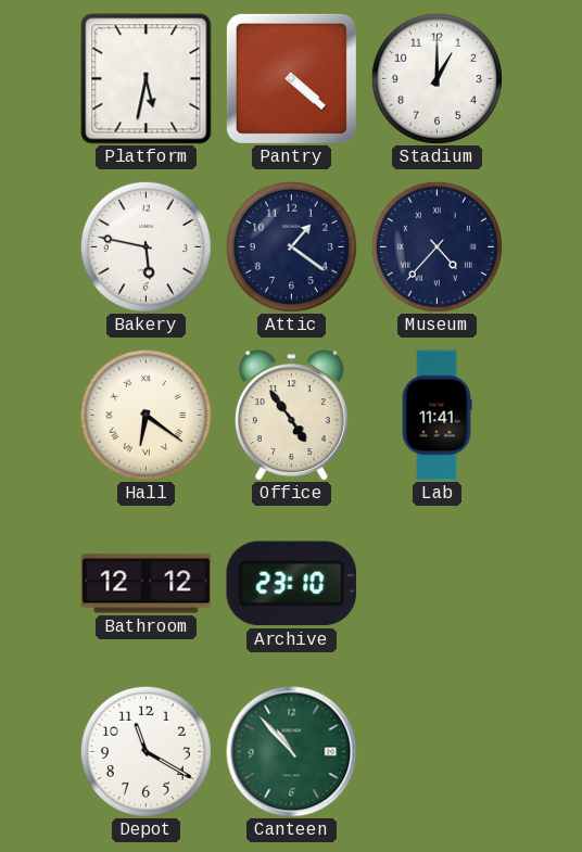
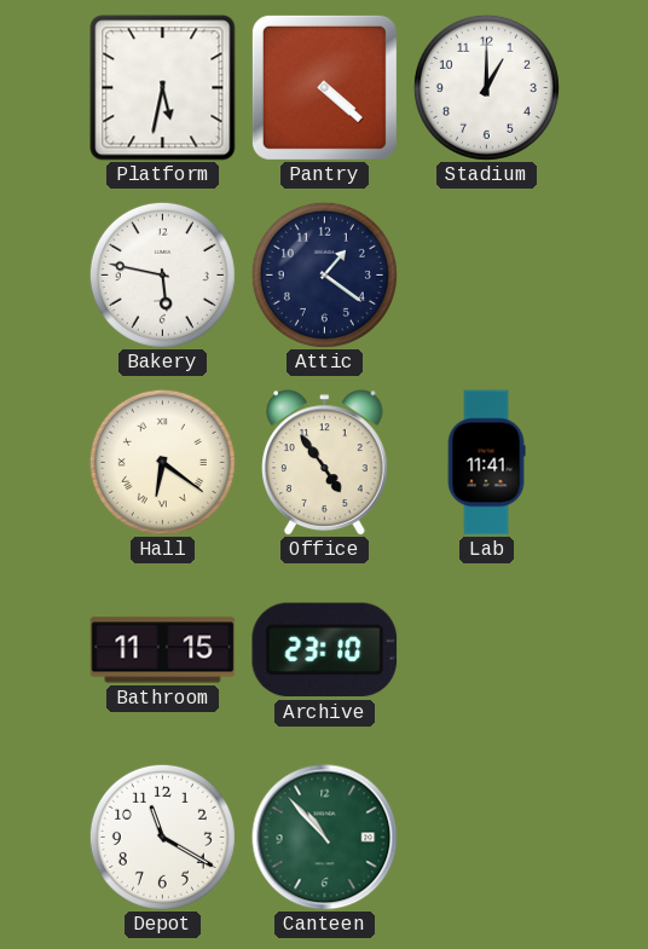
Museum: 4:37 -> none (436, 246)
Bathroom: 12:12 -> 11:15 (163, 650)
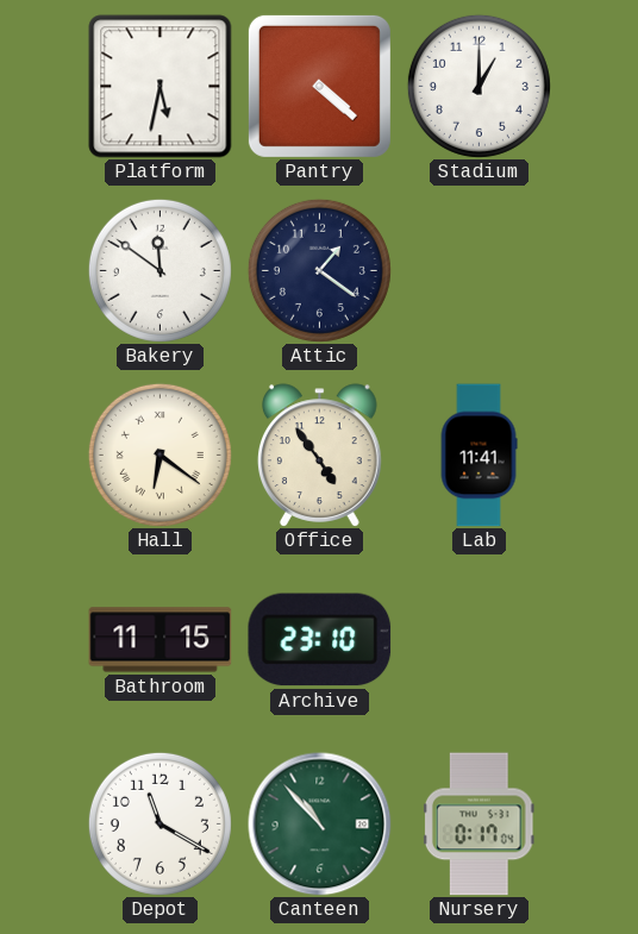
Bakery: 5:47 -> 11:51 (159, 270)
Nursery: none -> 0:17 (478, 825)
